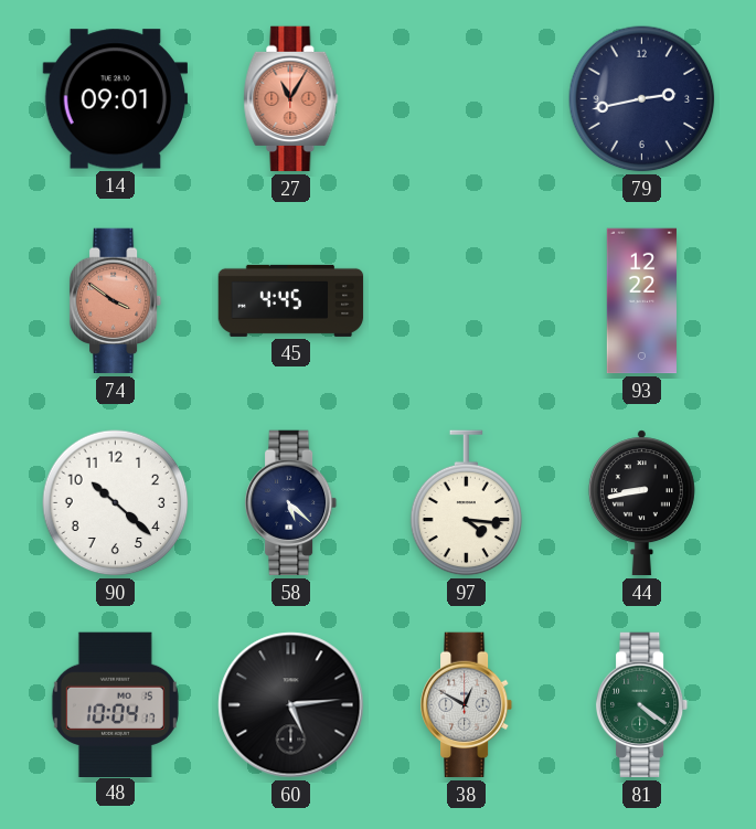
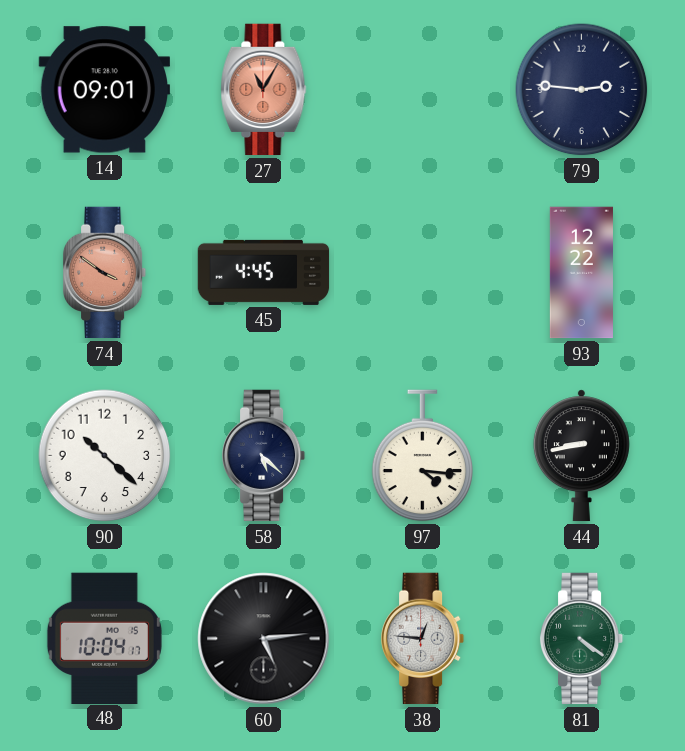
79: 2:43 -> 2:46 (582, 90)
38: 12:50 -> 12:46 (423, 639)
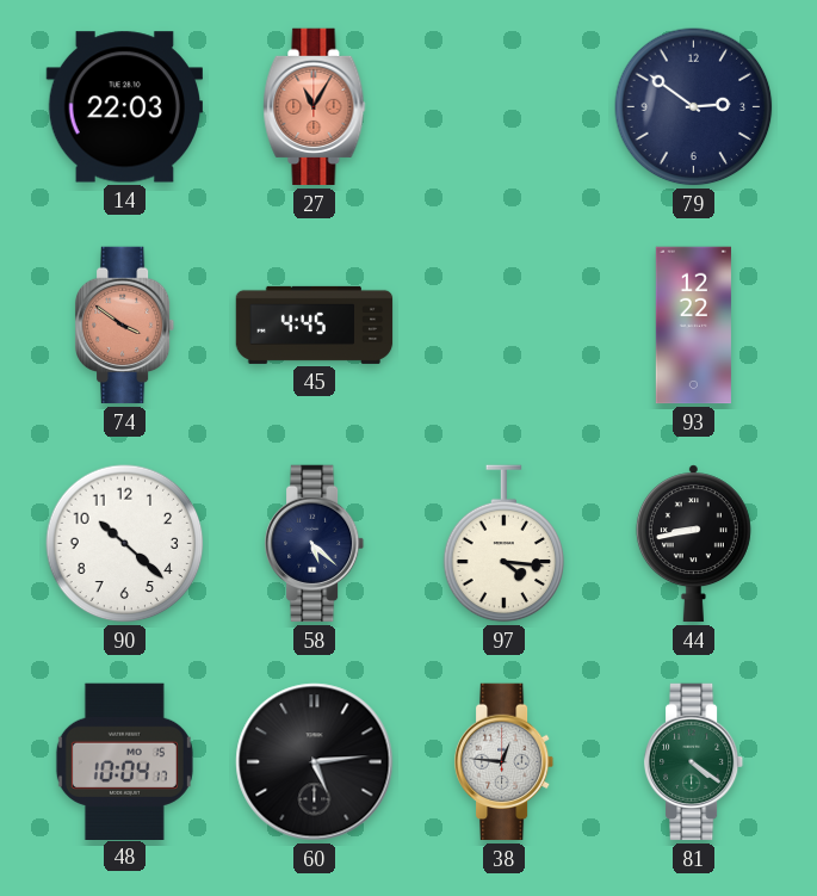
14: 09:01 -> 22:03 (124, 107)
79: 2:46 -> 2:51 (694, 107)
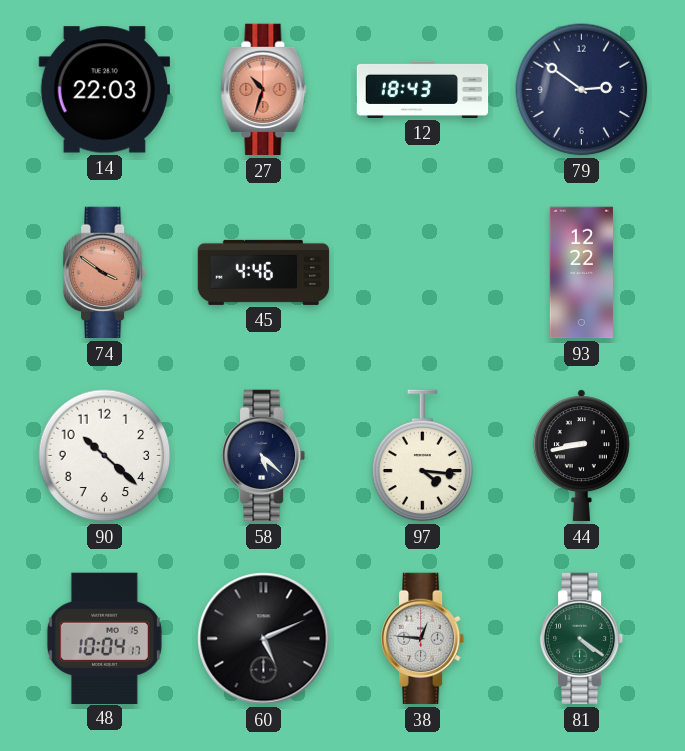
27: 11:05 -> 10:33 (264, 90)
12: none -> 18:43 (423, 89)
45: 4:45 -> 4:46 (264, 272)
60: 5:14 -> 5:11 (264, 639)
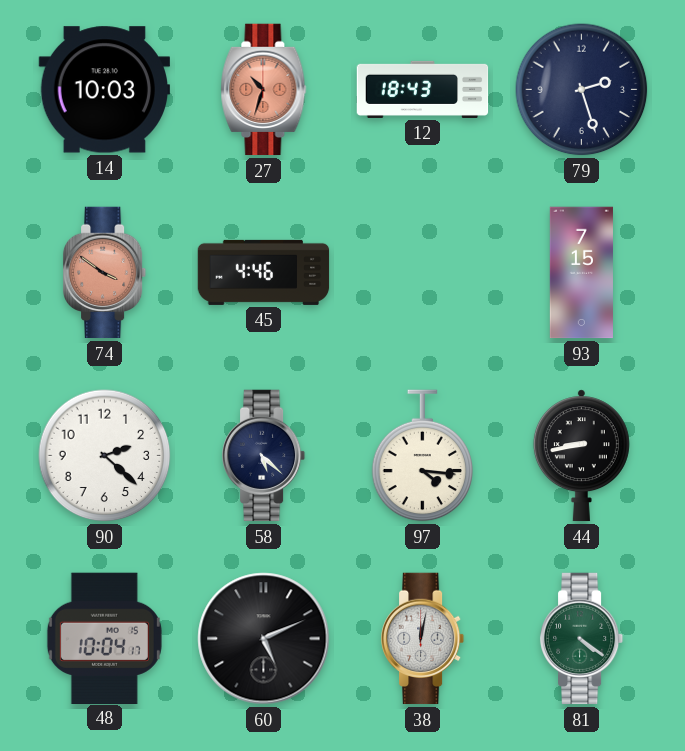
14: 22:03 -> 10:03 (104, 90)
79: 2:51 -> 2:27 (582, 90)
93: 12:22 -> 7:15 (581, 273)
90: 10:22 -> 2:22 (105, 456)
38: 12:46 -> 12:02 (423, 639)
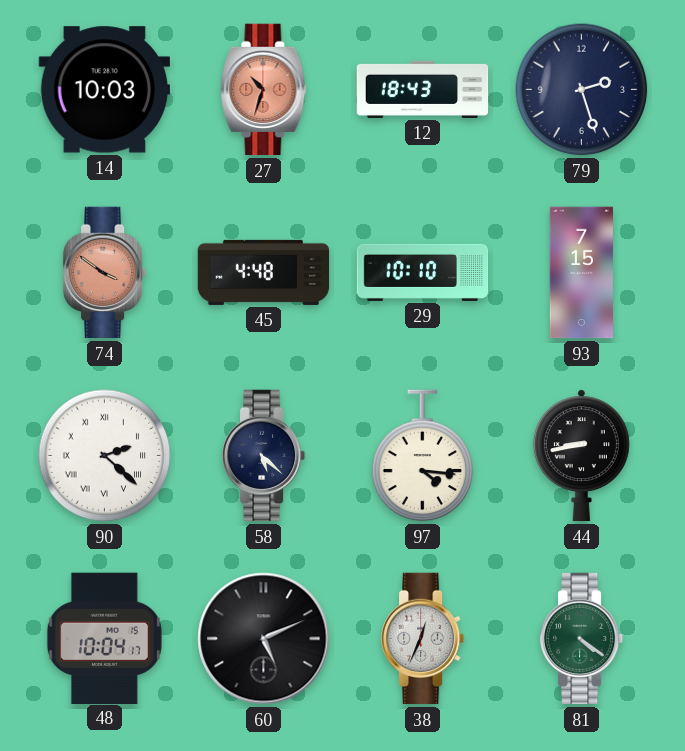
45: 4:46 -> 4:48 (264, 272)
29: none -> 10:10 (423, 272)
90 numerals: Arabic -> Roman (105, 456)
38: 12:02 -> 12:34 (423, 639)
